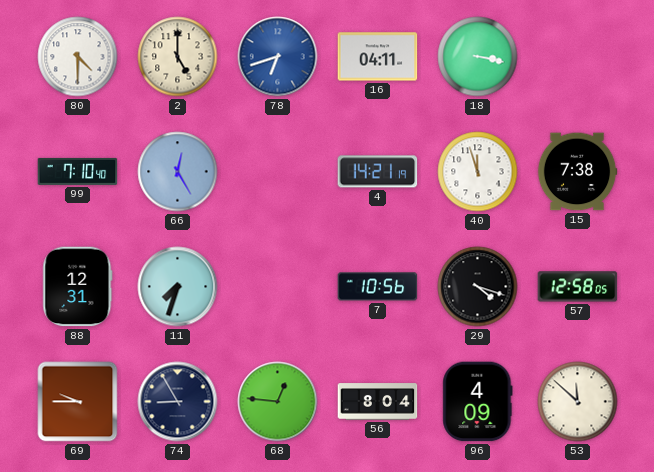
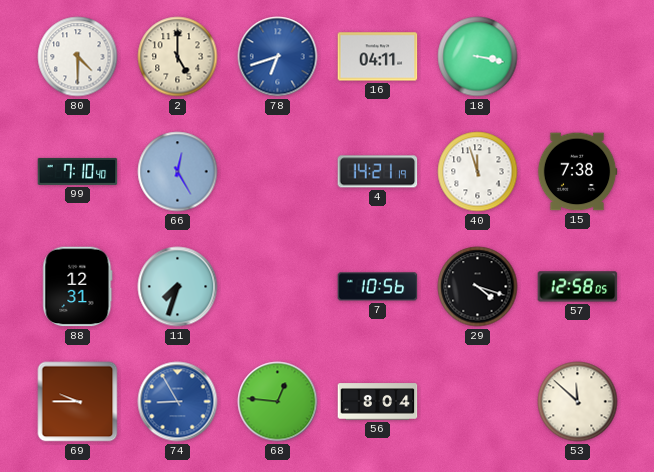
74 dial: navy -> blue (178, 402)
96: 4:09 -> none (478, 402)
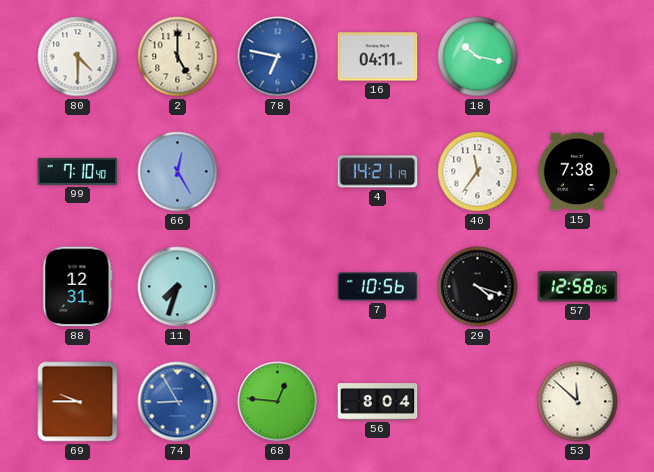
78: 6:42 -> 6:47 (278, 57)
18: 3:17 -> 10:17 (478, 57)
40: 11:57 -> 11:36 (478, 172)
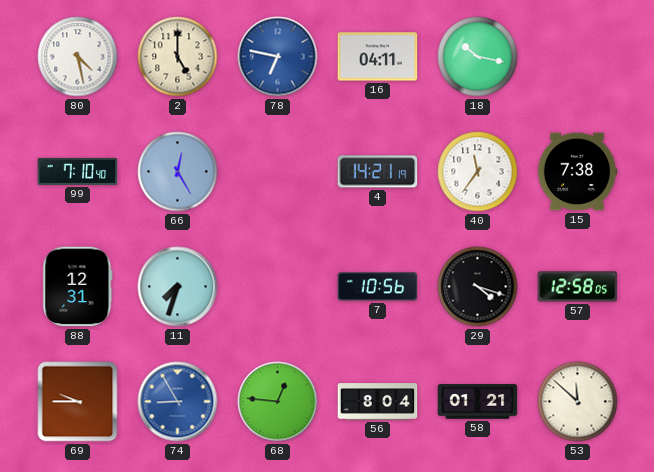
80: 4:30 -> 4:28 (78, 57)
58: none -> 01:21 (478, 402)
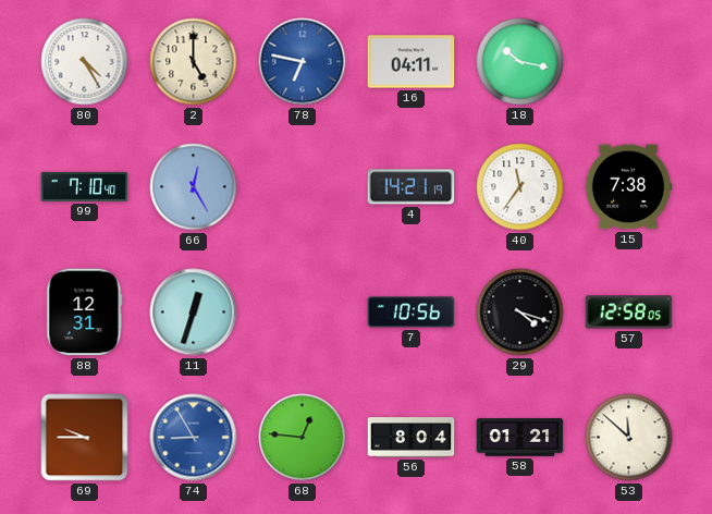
80: 4:28 -> 4:25 (85, 62)
11: 7:33 -> 12:33 (194, 313)
